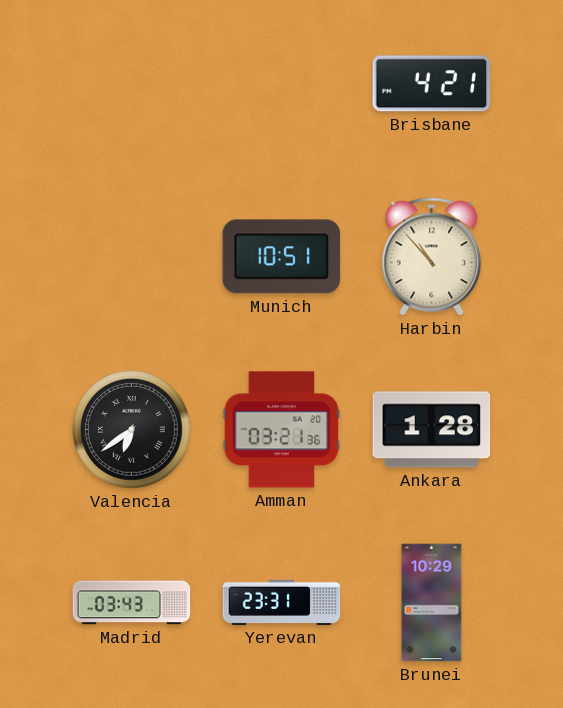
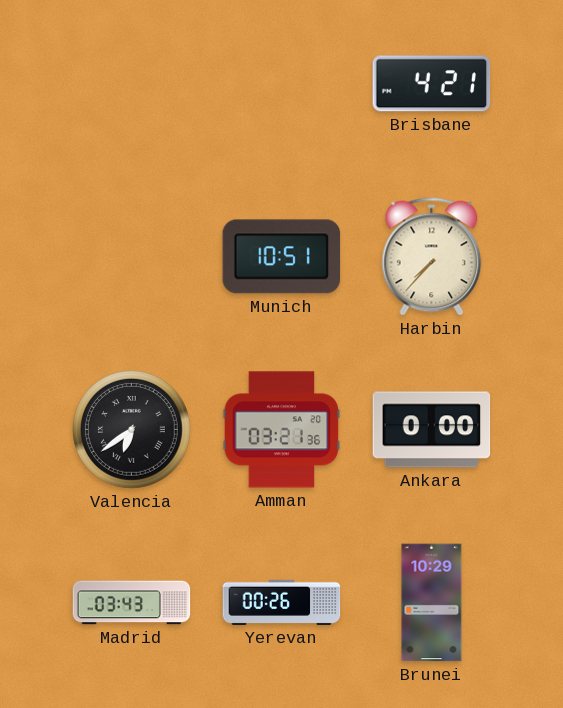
Harbin: 10:53 -> 7:37 (432, 257)
Ankara: 1:28 -> 0:00 (432, 430)
Yerevan: 23:31 -> 00:26 (282, 602)
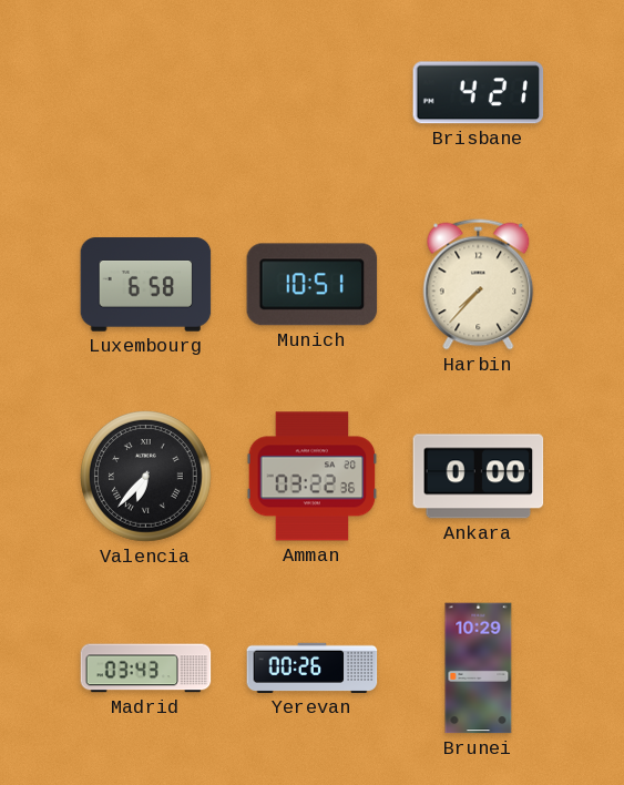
Luxembourg: none -> 6:58 (146, 285)
Valencia: 6:39 -> 6:37 (146, 477)
Amman: 03:21 -> 03:22 (313, 477)
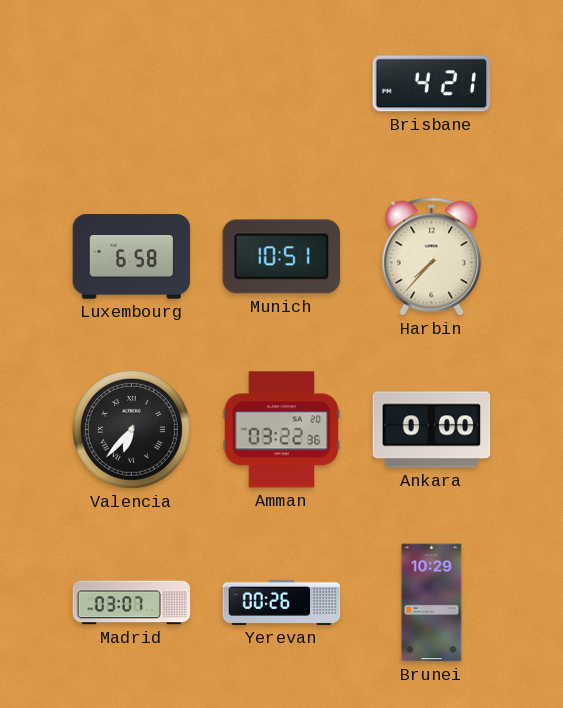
Madrid: 03:43 -> 03:07 (132, 603)
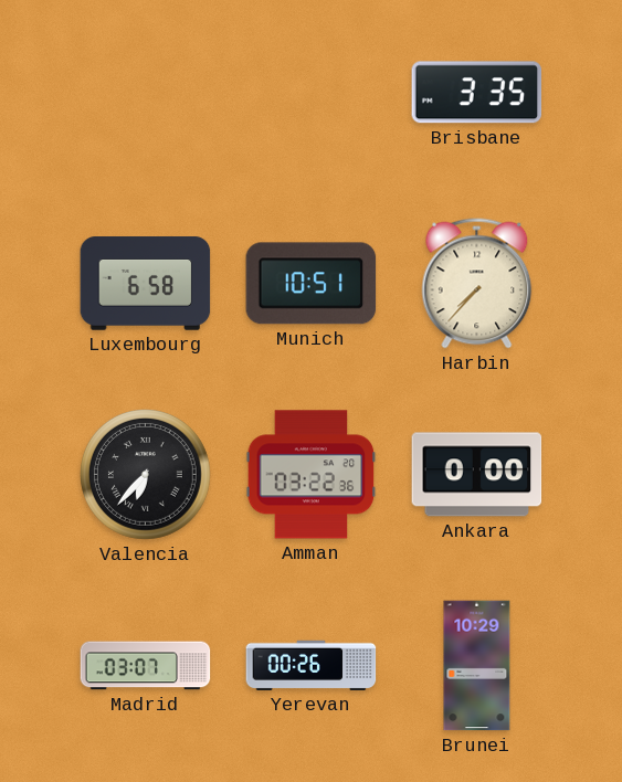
Brisbane: 4:21 -> 3:35 (477, 93)
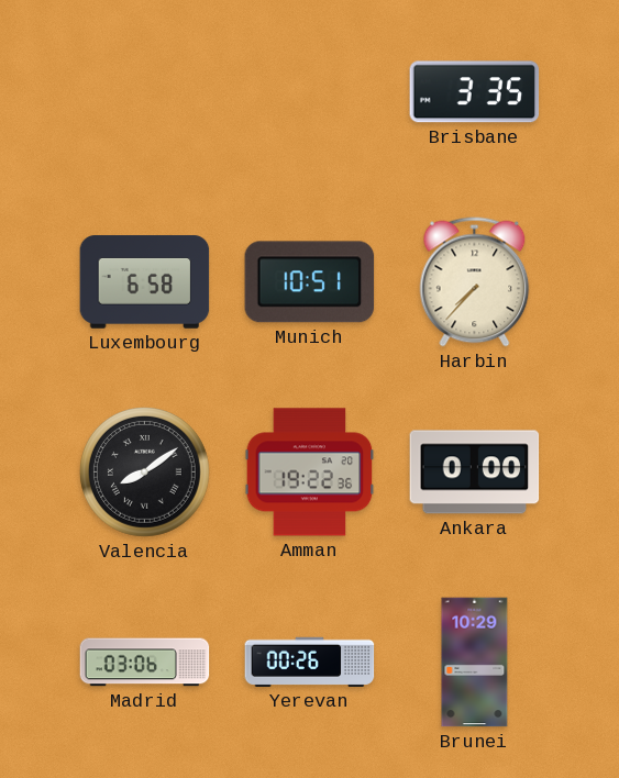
Valencia: 6:37 -> 8:09 (145, 473)
Amman: 03:22 -> 19:22 (310, 473)
Madrid: 03:07 -> 03:06 (145, 663)
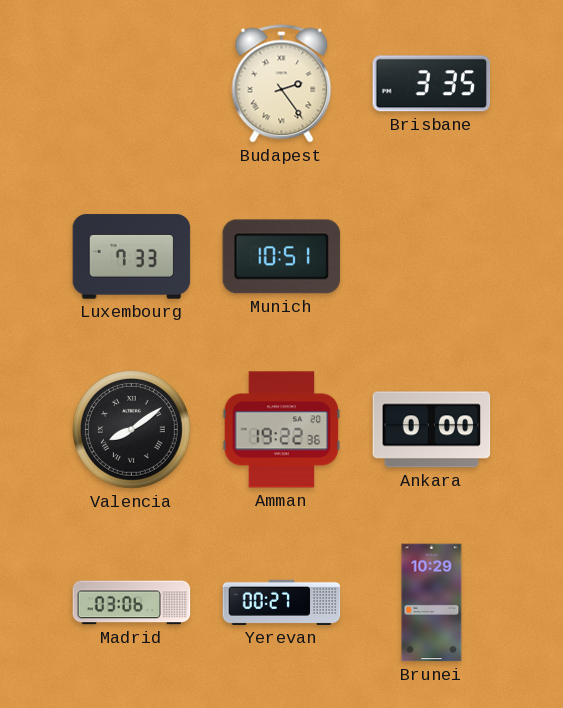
Budapest: none -> 2:24 (282, 84)
Luxembourg: 6:58 -> 7:33 (132, 257)
Harbin: 7:37 -> none (475, 282)
Yerevan: 00:26 -> 00:27 (282, 602)
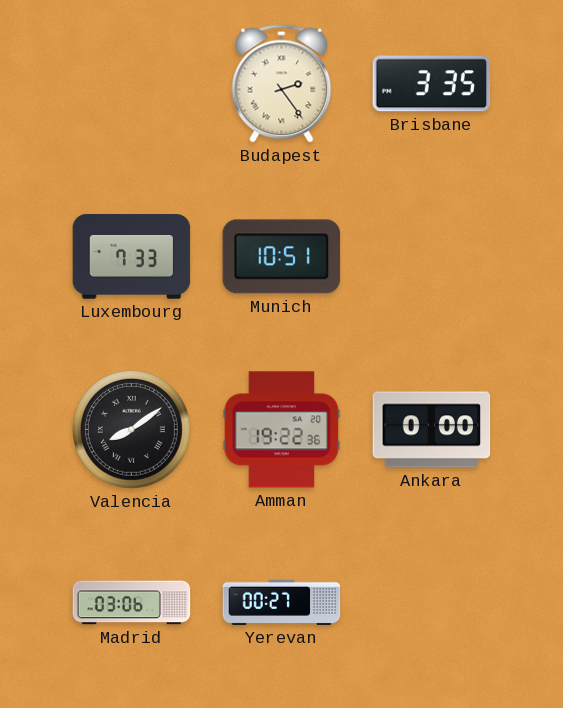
Brunei: 10:29 -> none (432, 603)
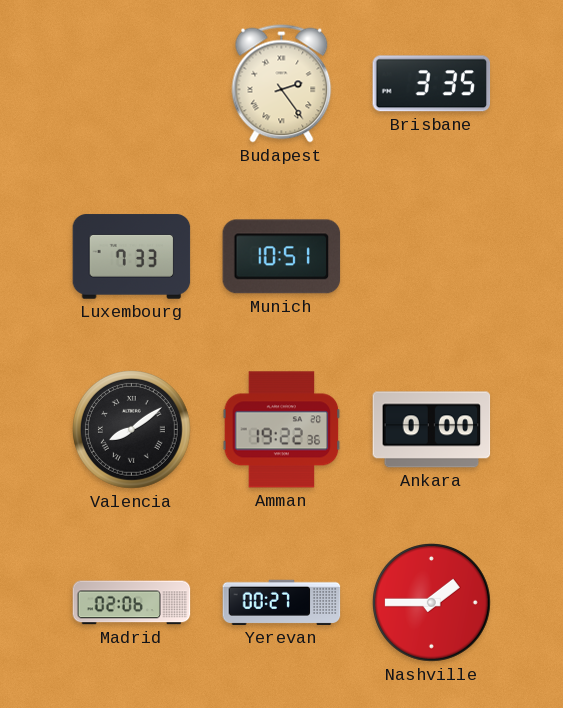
Madrid: 03:06 -> 02:06 (132, 603)
Nashville: none -> 1:45 (432, 603)
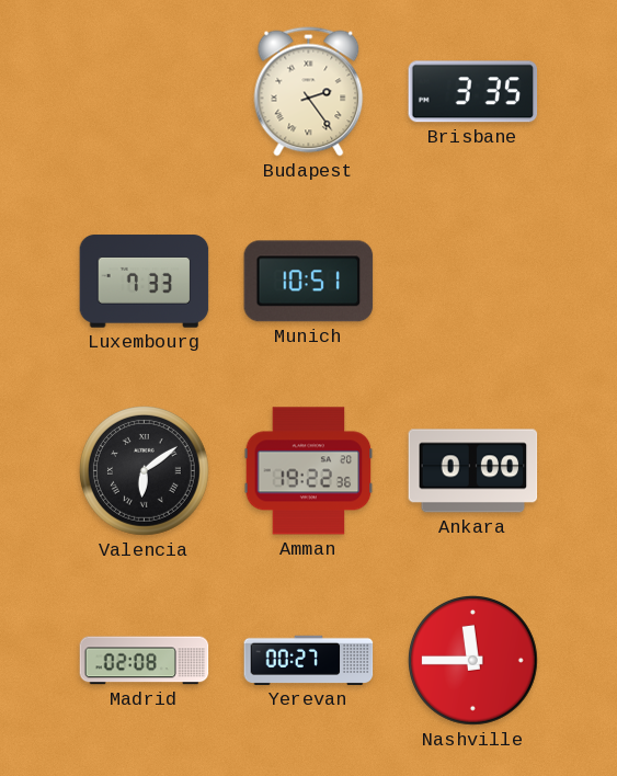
Valencia: 8:09 -> 6:09 (145, 471)
Madrid: 02:06 -> 02:08 (145, 661)
Nashville: 1:45 -> 11:45 (473, 661)
